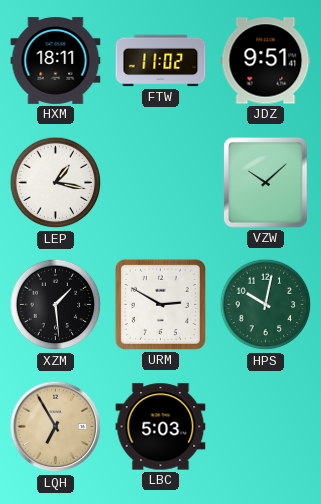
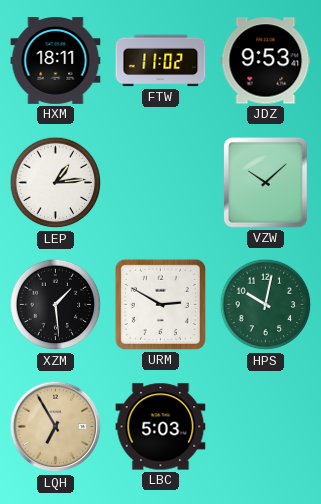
JDZ: 9:51 -> 9:53 (266, 61)
LEP: 1:17 -> 1:14 (56, 183)
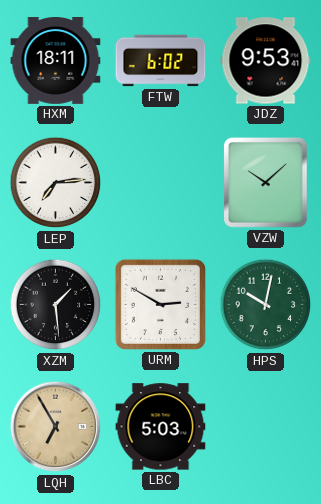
FTW: 11:02 -> 6:02 (161, 61)
LEP: 1:14 -> 7:14 (56, 183)
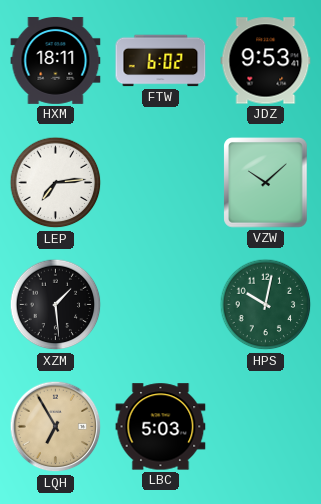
URM: 2:50 -> none (160, 304)
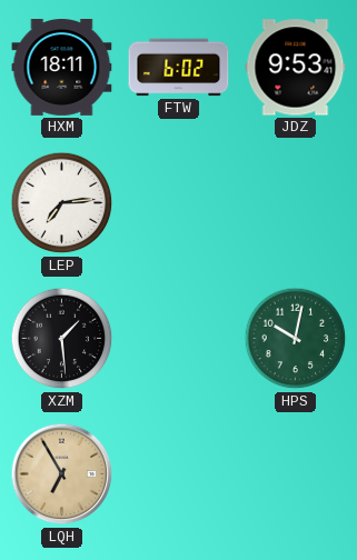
VZW: 10:08 -> none (266, 183)
LBC: 5:03 -> none (161, 427)
